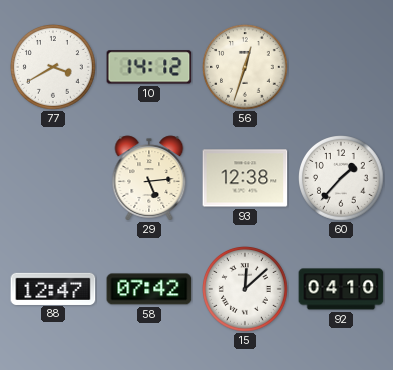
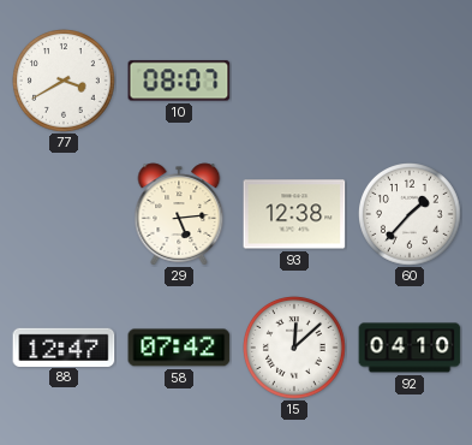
10: 14:12 -> 08:07 (179, 81)
56: 12:33 -> none (246, 68)
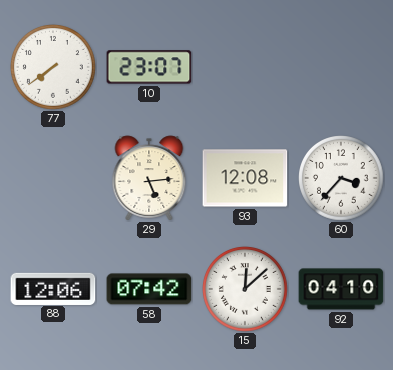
77: 3:40 -> 7:39 (54, 68)
10: 08:07 -> 23:07 (149, 67)
93: 12:38 -> 12:08 (245, 178)
60: 1:37 -> 3:37 (342, 179)
88: 12:47 -> 12:06 (53, 288)
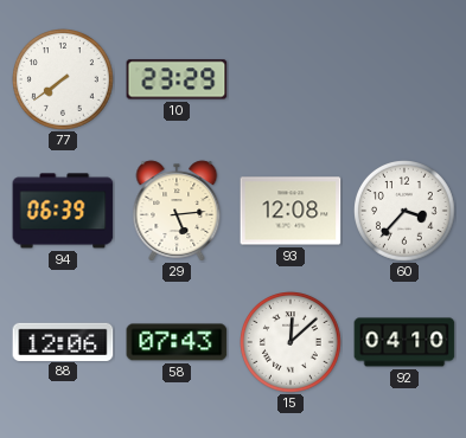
10: 23:07 -> 23:29 (177, 79)
94: none -> 06:39 (63, 211)
58: 07:42 -> 07:43 (177, 342)
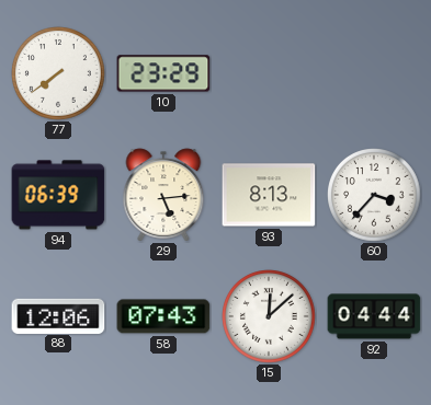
93: 12:08 -> 8:13 (269, 195)
92: 04:10 -> 04:44 (374, 316)
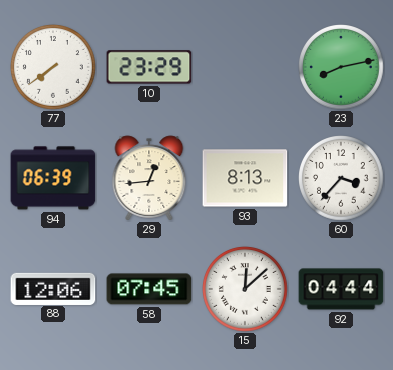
23: none -> 8:13 (342, 68)
29: 5:14 -> 12:44 (149, 178)
58: 07:43 -> 07:45 (149, 289)
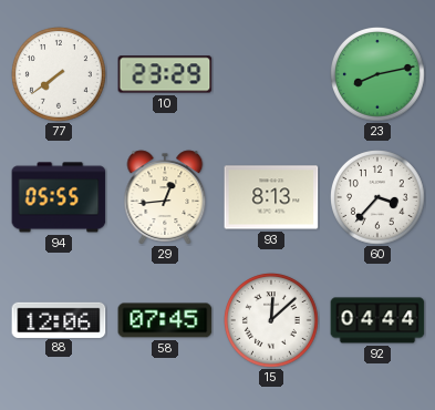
94: 06:39 -> 05:55 (59, 197)
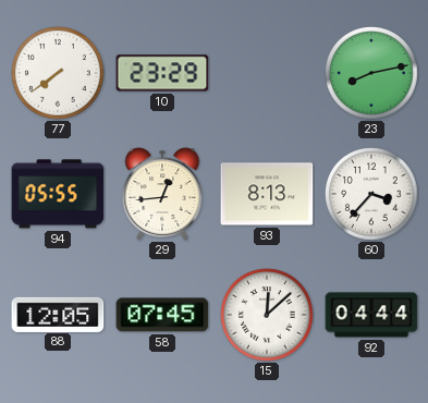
88: 12:06 -> 12:05 (58, 314)
